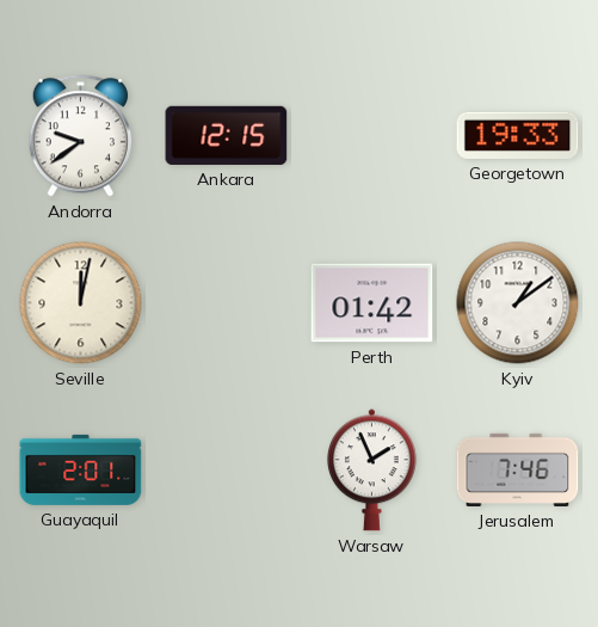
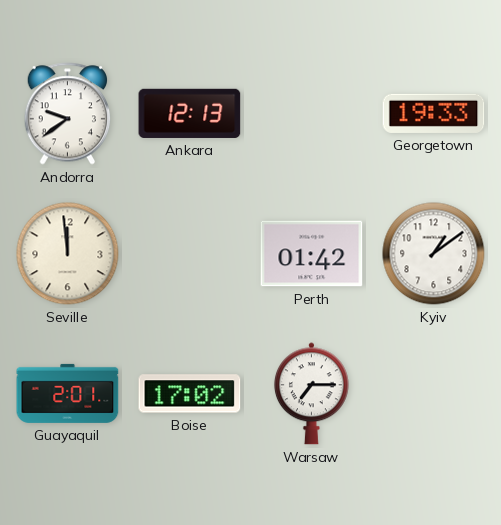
Ankara: 12:15 -> 12:13 (190, 113)
Seville: 12:02 -> 11:59 (68, 254)
Boise: none -> 17:02 (190, 394)
Warsaw: 1:56 -> 7:15 (311, 394)
Jerusalem: 7:46 -> none (518, 469)
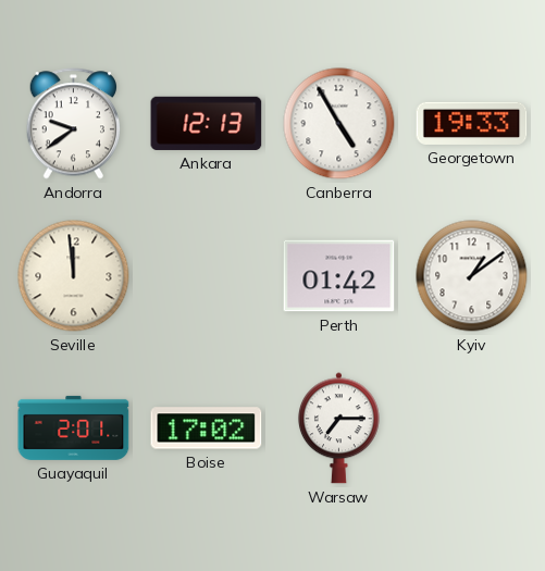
Canberra: none -> 4:55 (339, 124)
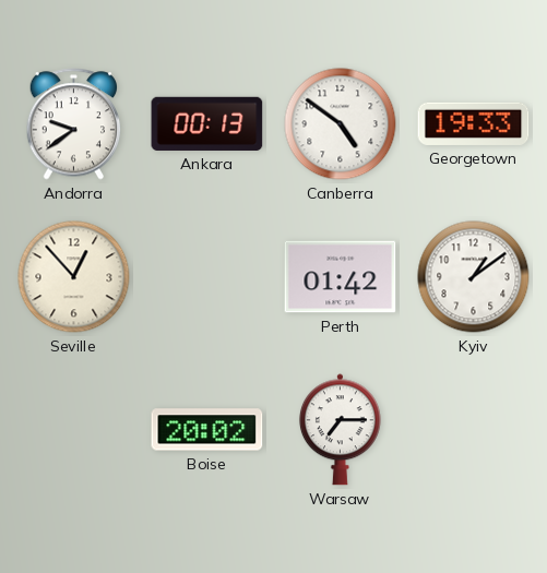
Ankara: 12:13 -> 00:13 (207, 123)
Canberra: 4:55 -> 4:51 (341, 124)
Seville: 11:59 -> 12:53 (74, 277)
Guayaquil: 2:01 -> none (74, 427)
Boise: 17:02 -> 20:02 (207, 430)
